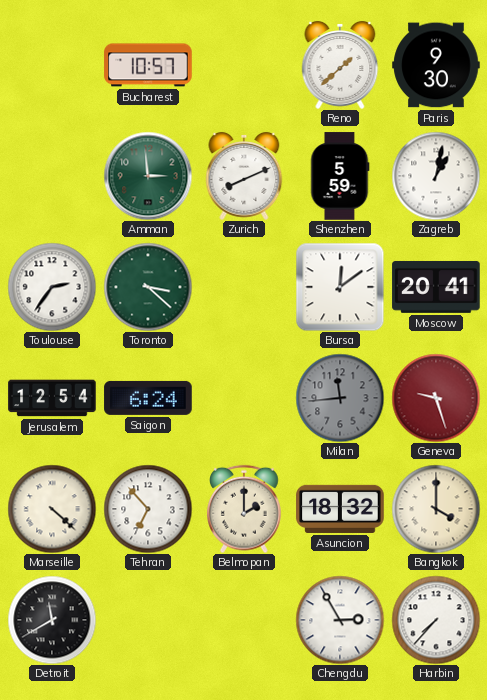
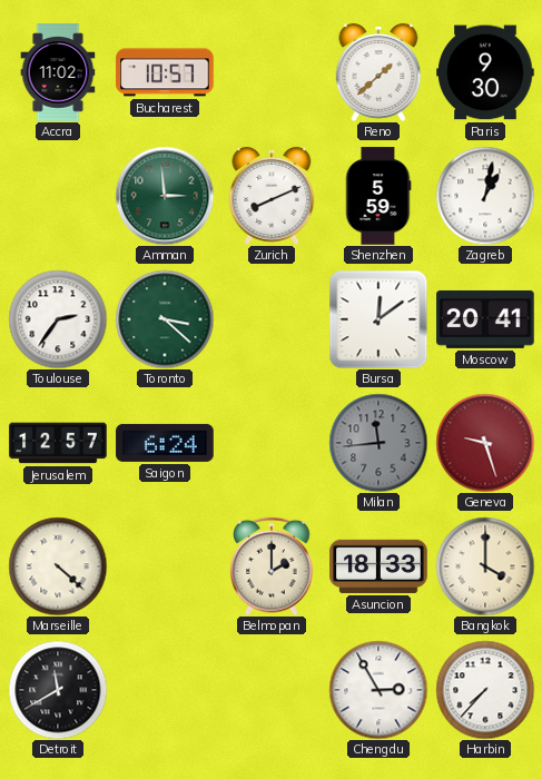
Accra: none -> 11:02 (58, 72)
Jerusalem: 12:54 -> 12:57 (58, 443)
Tehran: 6:53 -> none (148, 509)
Asuncion: 18:32 -> 18:33 (378, 566)
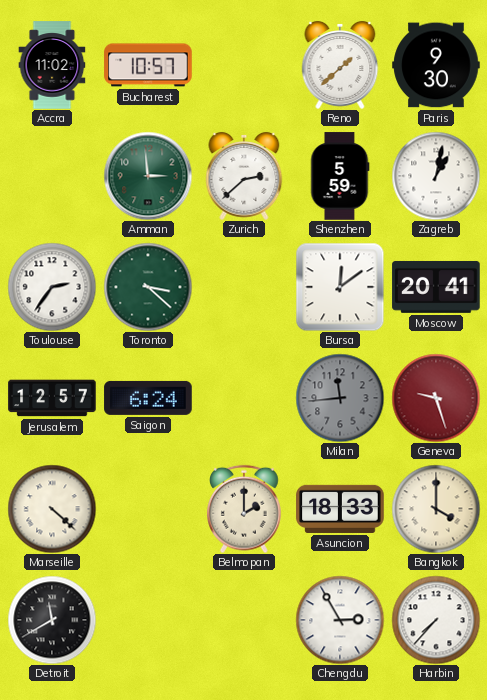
Zurich: 8:11 -> 2:38 (244, 176)
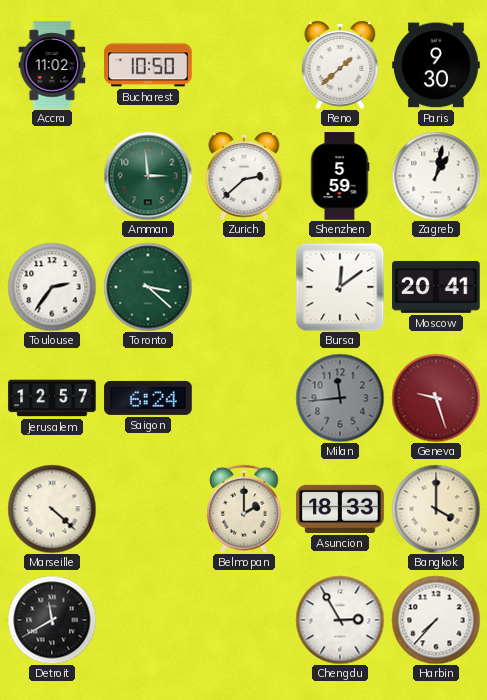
Bucharest: 10:57 -> 10:50 (148, 65)
